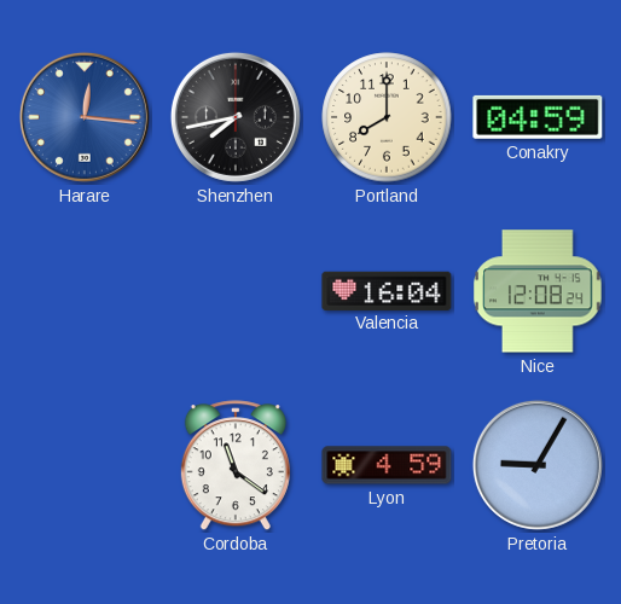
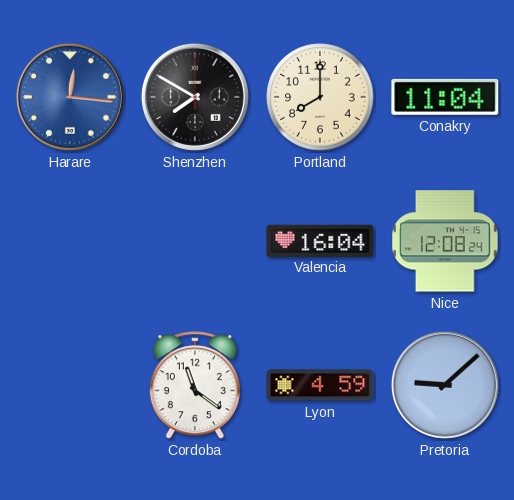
Shenzhen: 7:43 -> 7:50 (195, 97)
Conakry: 04:59 -> 11:04 (445, 97)
Pretoria: 9:05 -> 9:08 (445, 385)
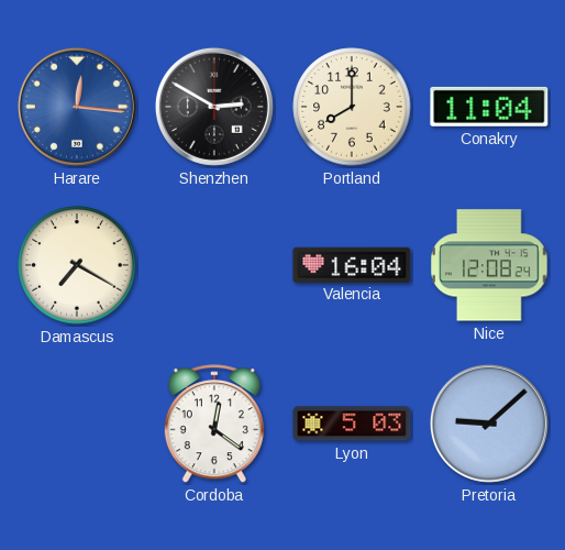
Shenzhen: 7:50 -> 2:50 (214, 107)
Damascus: none -> 7:20 (77, 265)
Cordoba: 11:21 -> 12:21 (214, 425)
Lyon: 4:59 -> 5:03 (352, 424)
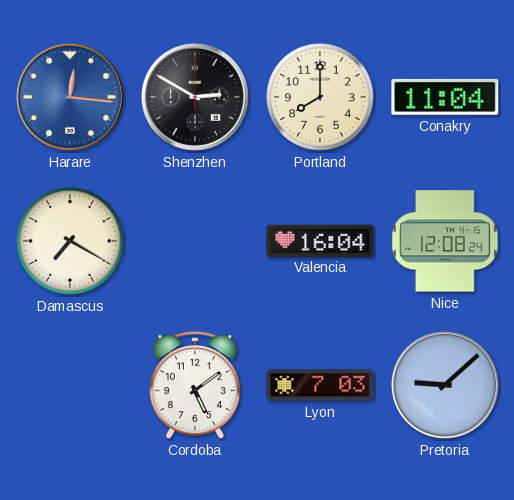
Cordoba: 12:21 -> 5:09 (195, 386)
Lyon: 5:03 -> 7:03 (320, 385)
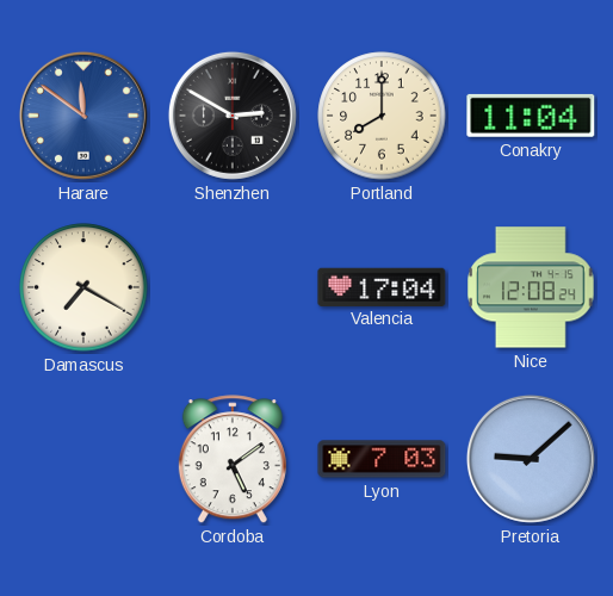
Harare: 12:16 -> 11:51 (83, 116)
Valencia: 16:04 -> 17:04 (382, 286)
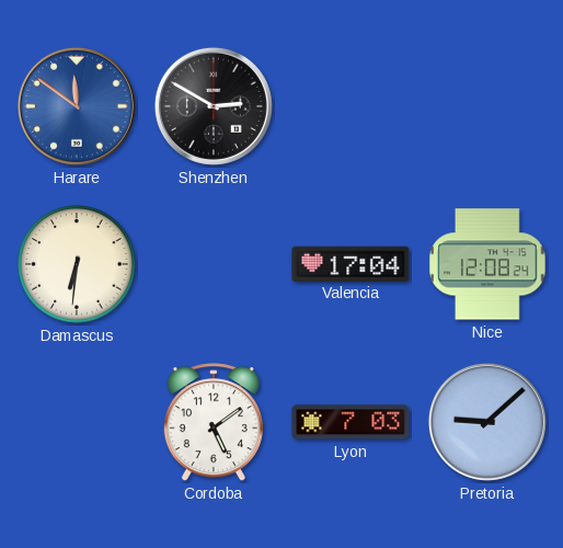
Portland: 8:00 -> none (382, 116)
Conakry: 11:04 -> none (531, 116)
Damascus: 7:20 -> 6:31 (77, 264)
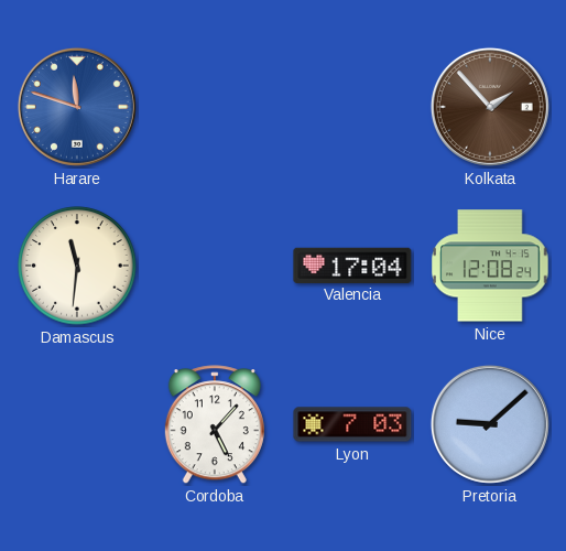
Harare: 11:51 -> 11:48 (77, 107)
Shenzhen: 2:50 -> none (214, 106)
Kolkata: none -> 1:53 (490, 107)
Damascus: 6:31 -> 11:31 (77, 266)
Cordoba: 5:09 -> 5:07 (215, 425)
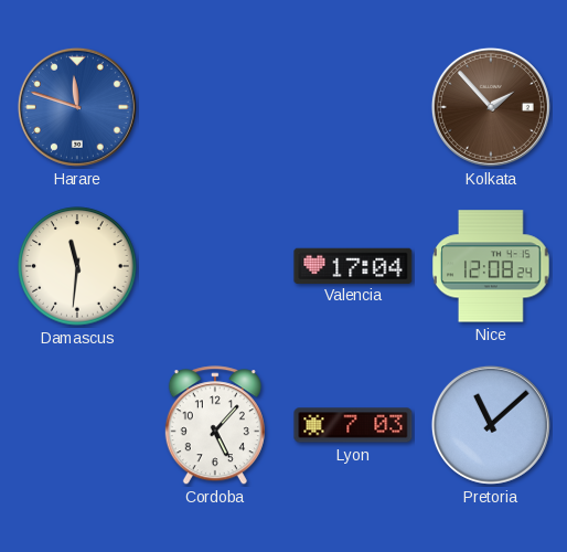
Pretoria: 9:08 -> 11:08 (491, 425)
